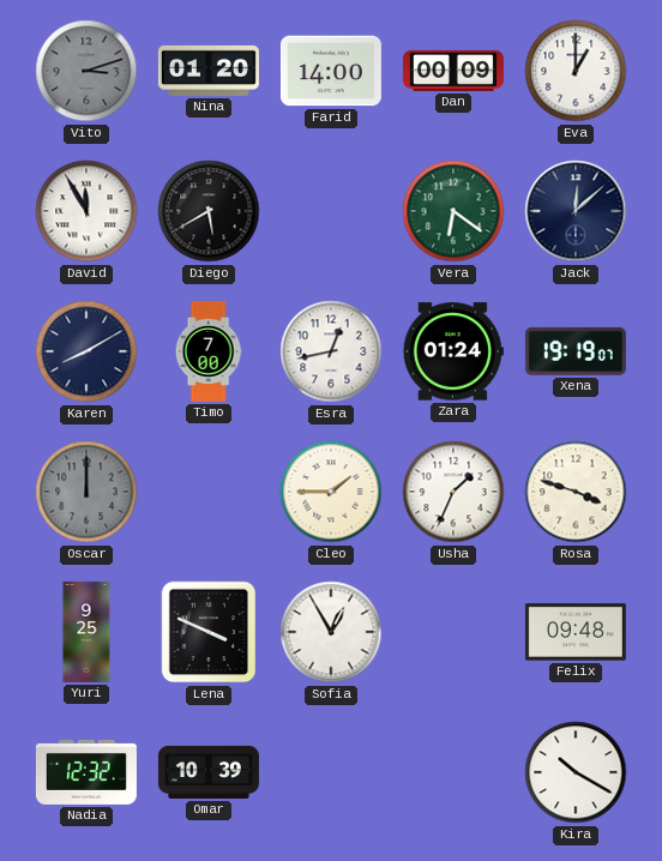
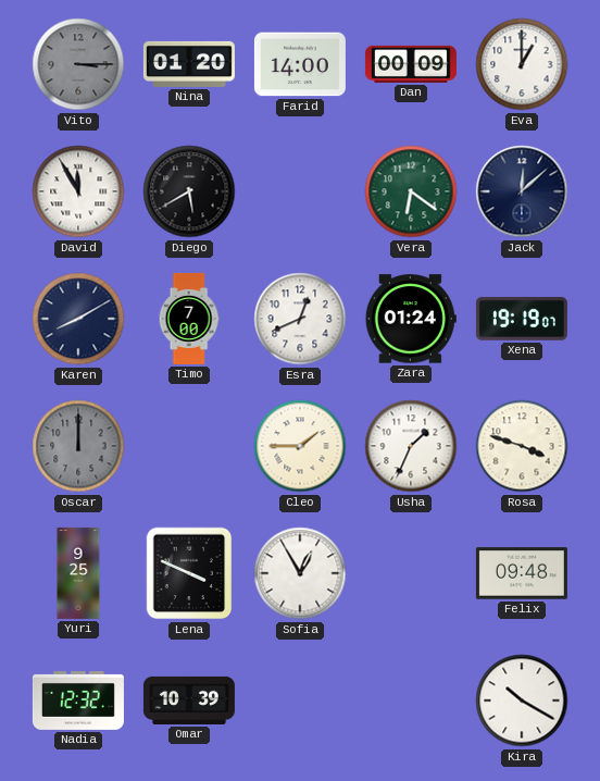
Vito: 3:12 -> 3:15 (78, 64)
Esra: 12:43 -> 12:41 (300, 319)
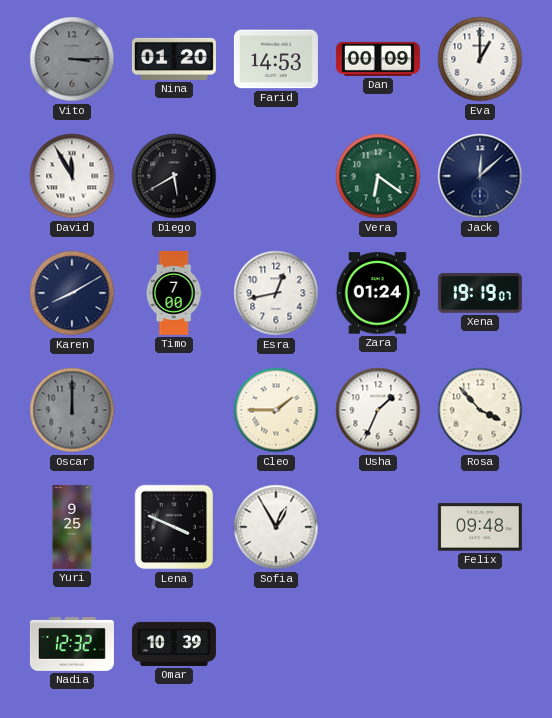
Farid: 14:00 -> 14:53 (276, 59)
Esra: 12:41 -> 12:43 (276, 293)
Rosa: 3:48 -> 3:53 (480, 410)
Kira: 10:20 -> none (522, 701)
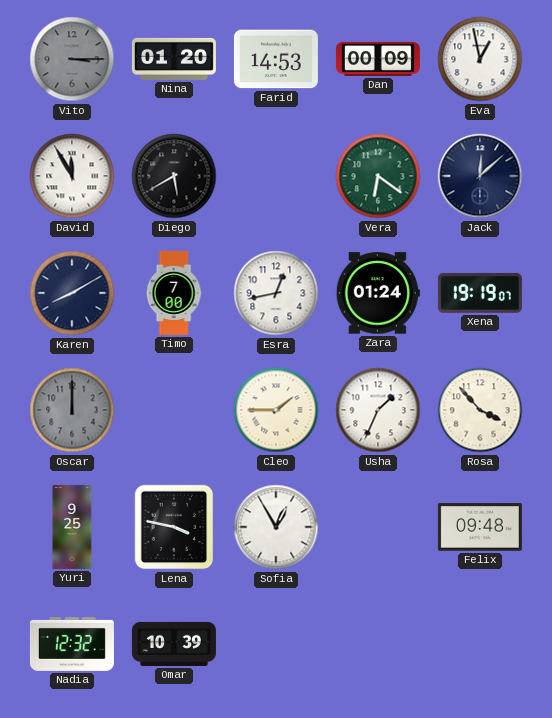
Eva: 1:00 -> 12:58 (480, 59)
Lena: 3:49 -> 3:47 (174, 527)
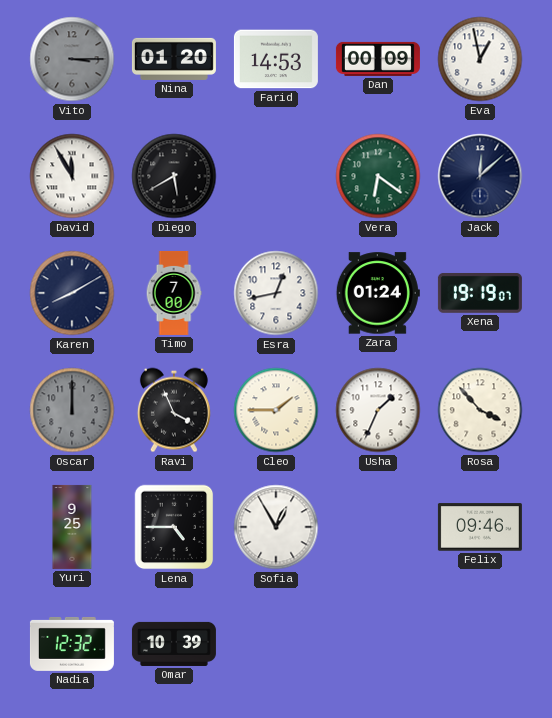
Ravi: none -> 3:56 (174, 410)
Lena: 3:47 -> 4:45 (174, 527)
Felix: 09:48 -> 09:46 (480, 527)
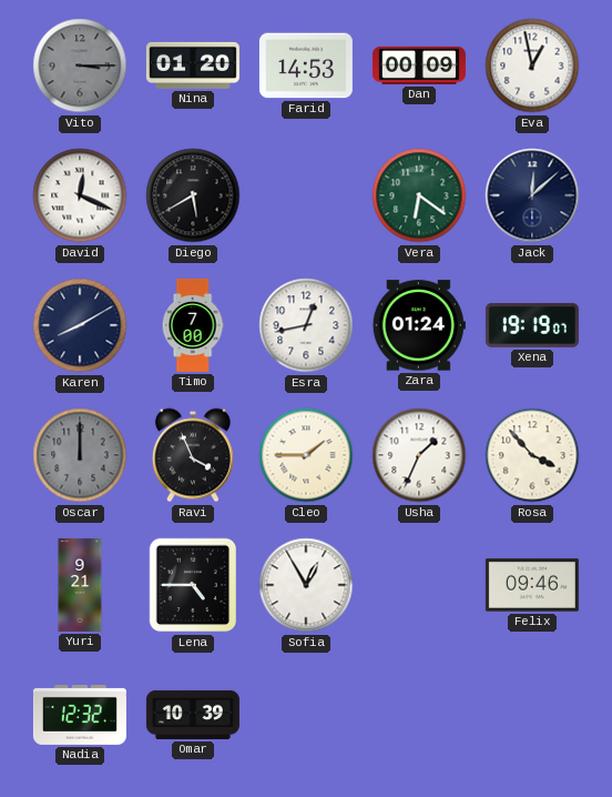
David: 11:55 -> 12:19 (80, 195)
Yuri: 9:25 -> 9:21 (80, 585)
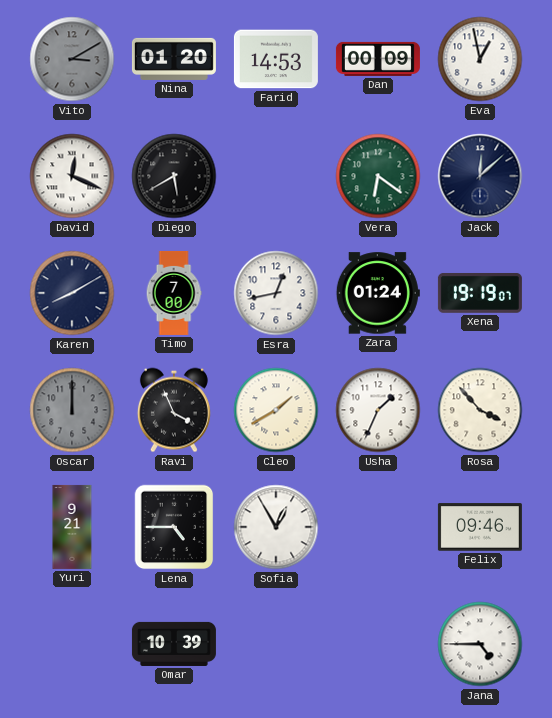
Vito: 3:15 -> 3:10 (72, 59)
Cleo: 1:45 -> 1:40 (276, 410)
Nadia: 12:32 -> none (80, 715)
Jana: none -> 4:45 (480, 644)
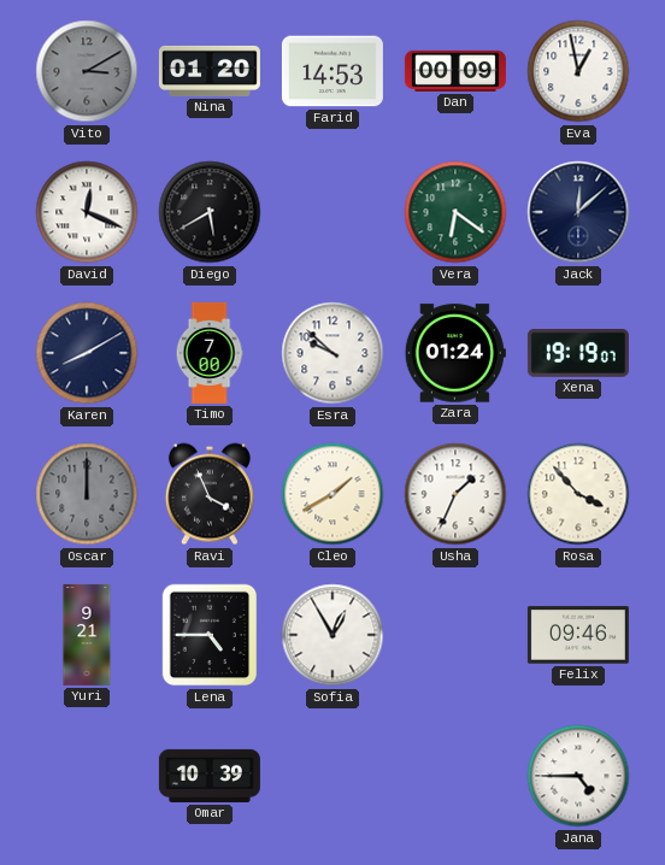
Esra: 12:43 -> 9:52 (332, 353)
